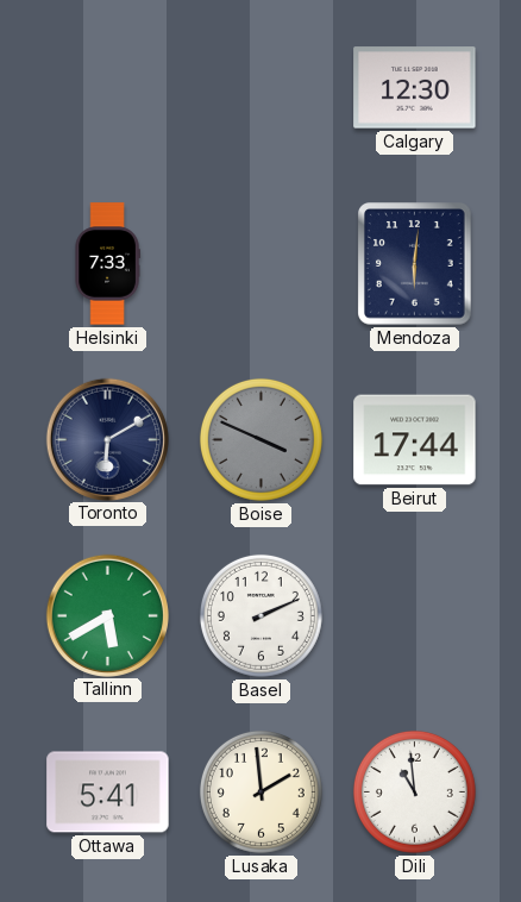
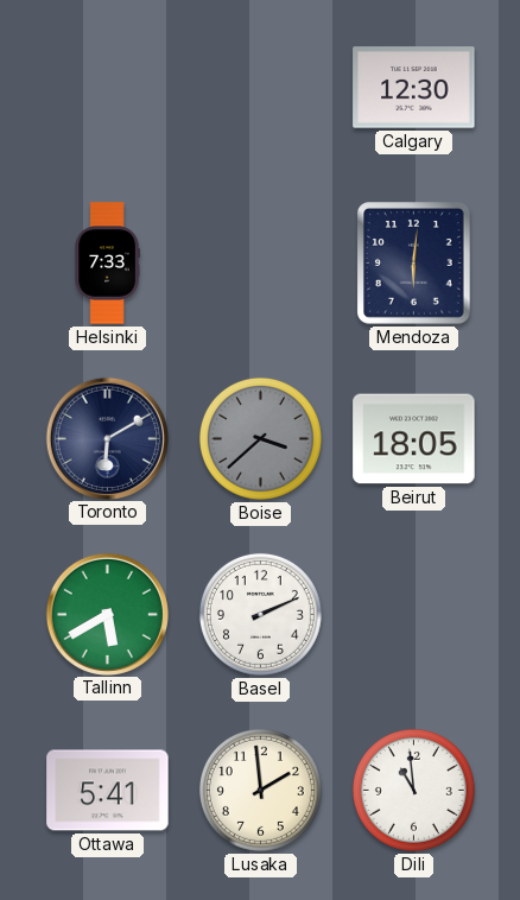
Boise: 3:49 -> 3:38 (260, 438)
Beirut: 17:44 -> 18:05 (414, 439)
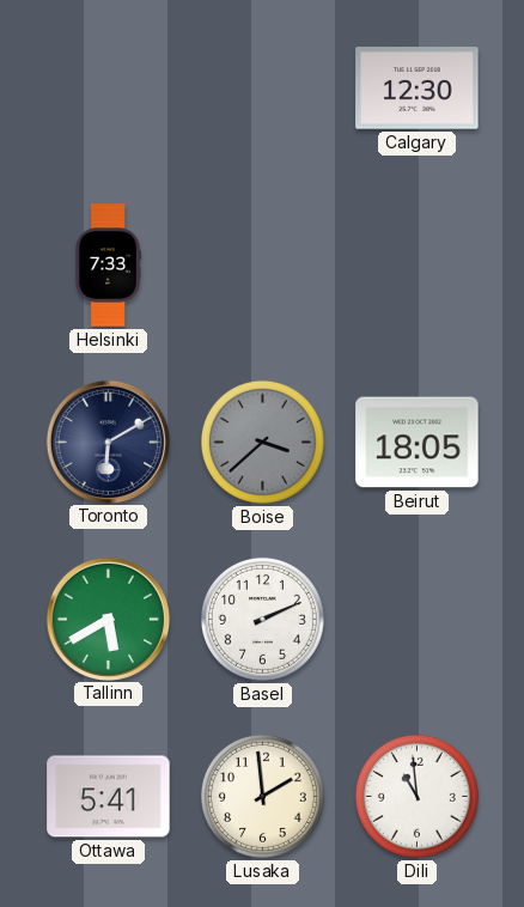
Mendoza: 6:01 -> none (414, 264)
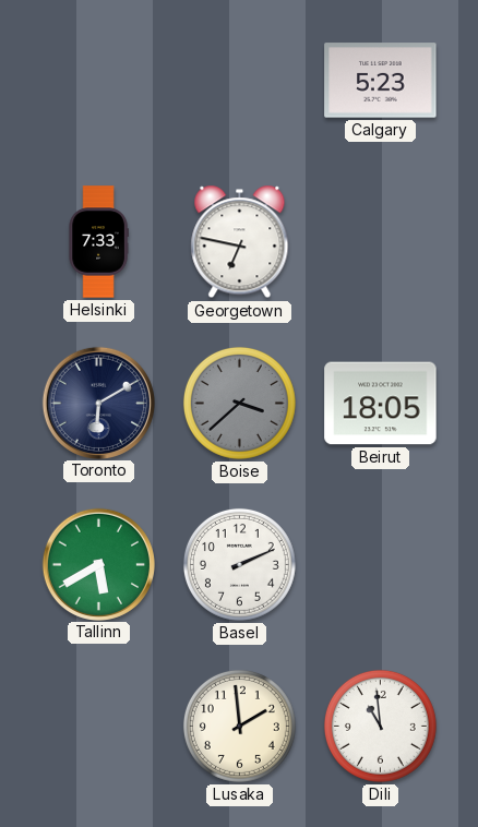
Calgary: 12:30 -> 5:23 (381, 81)
Georgetown: none -> 6:47 (240, 242)
Ottawa: 5:41 -> none (109, 797)
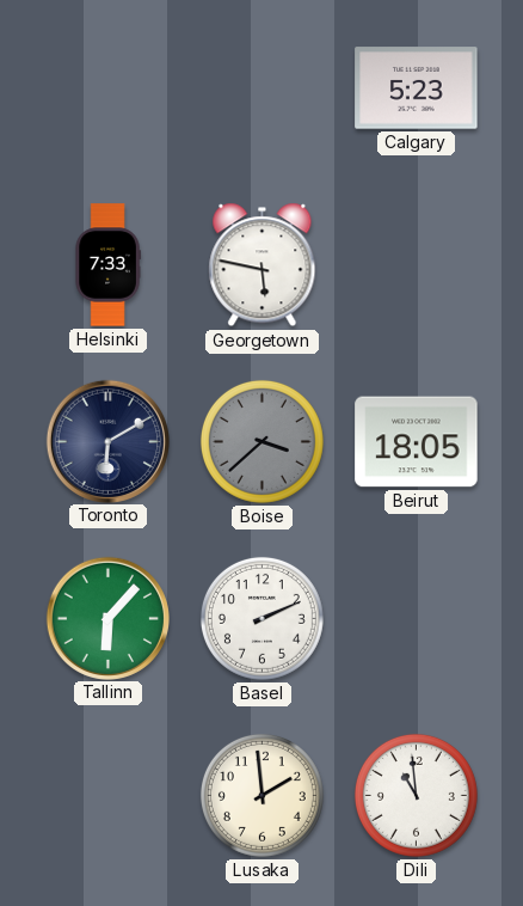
Georgetown: 6:47 -> 5:47 (263, 265)
Tallinn: 5:40 -> 6:07 (107, 618)
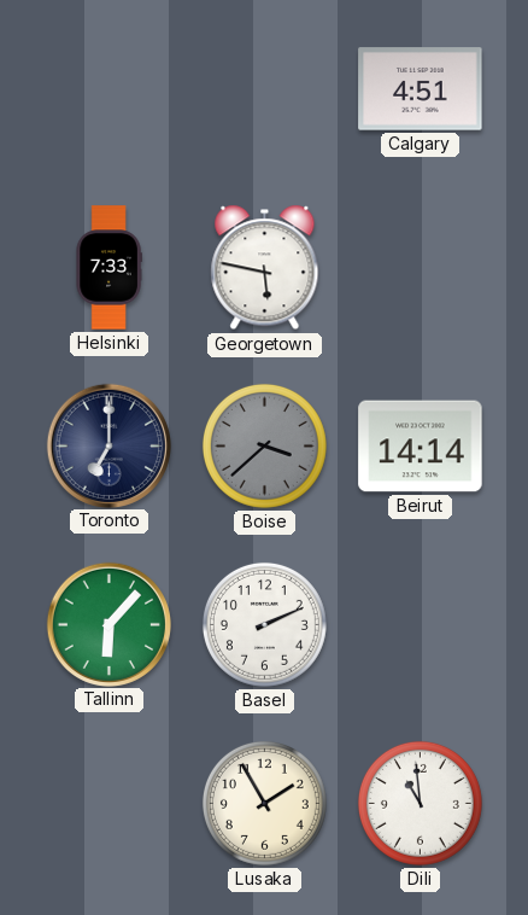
Calgary: 5:23 -> 4:51 (421, 89)
Toronto: 6:10 -> 7:00 (108, 445)
Beirut: 18:05 -> 14:14 (421, 447)
Lusaka: 1:59 -> 1:55 (264, 803)
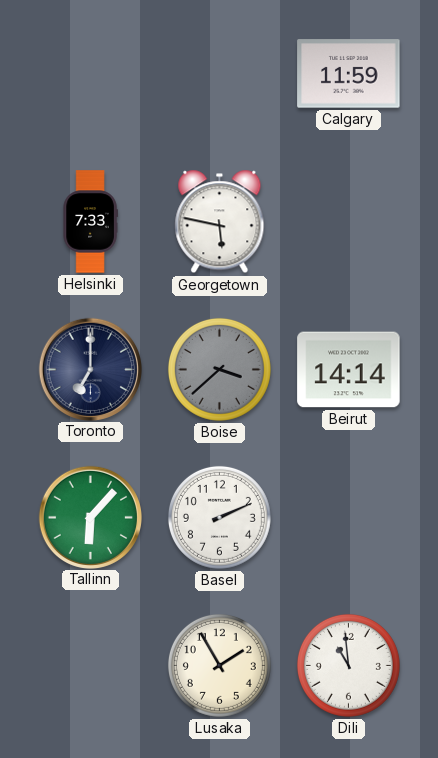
Calgary: 4:51 -> 11:59 (349, 74)
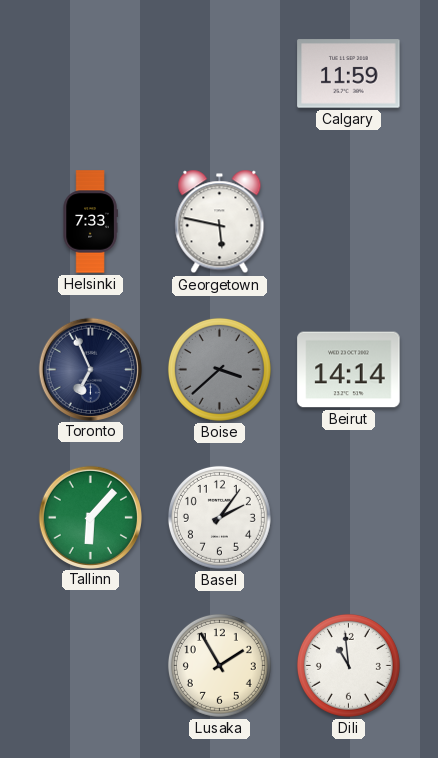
Toronto: 7:00 -> 6:56 (90, 369)
Basel: 2:11 -> 2:06 (219, 517)
